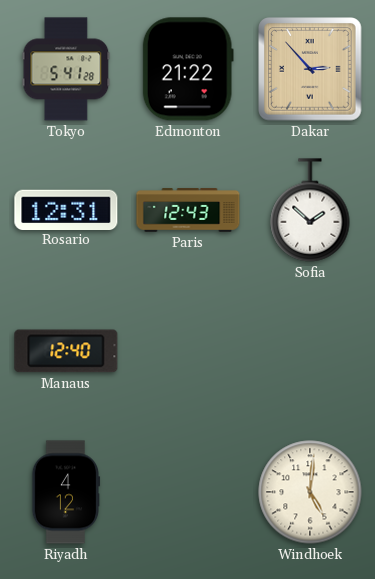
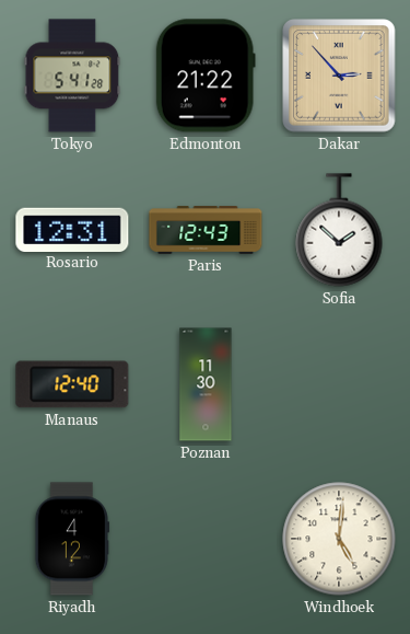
Poznan: none -> 11:30 (206, 384)
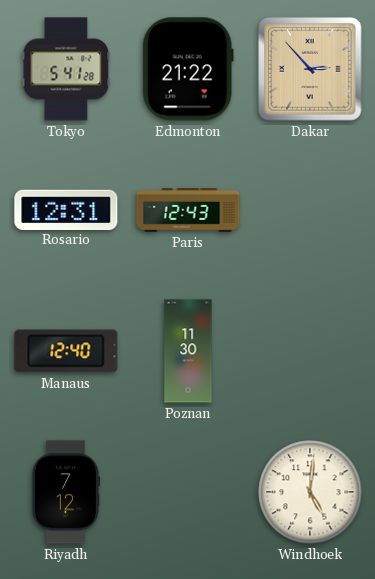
Sofia: 1:52 -> none (339, 230)
Riyadh: 4:12 -> 7:12 (66, 492)
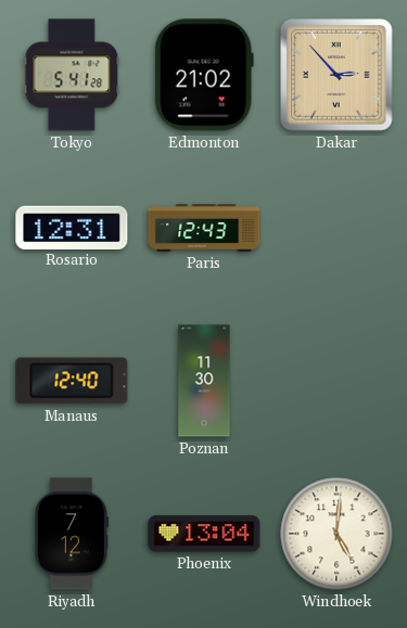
Edmonton: 21:22 -> 21:02 (204, 75)
Phoenix: none -> 13:04 (204, 534)
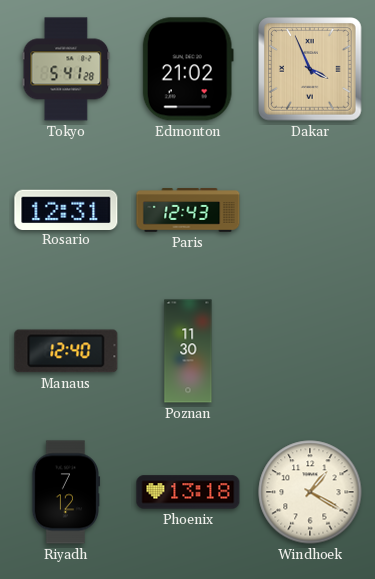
Dakar: 2:53 -> 3:56 (310, 69)
Phoenix: 13:04 -> 13:18 (188, 492)
Windhoek: 5:01 -> 1:20 (310, 492)
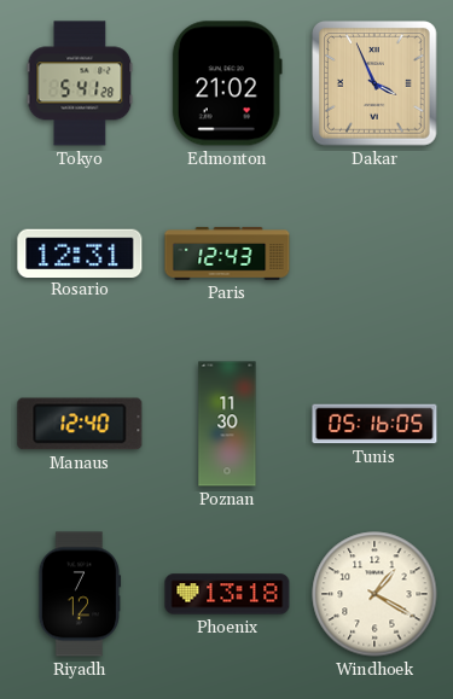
Tunis: none -> 05:16 (374, 424)
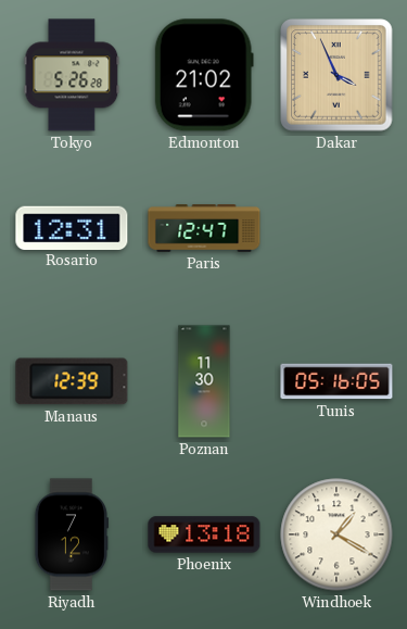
Tokyo: 5:41 -> 5:26 (72, 75)
Paris: 12:43 -> 12:47 (204, 228)
Manaus: 12:40 -> 12:39 (72, 381)
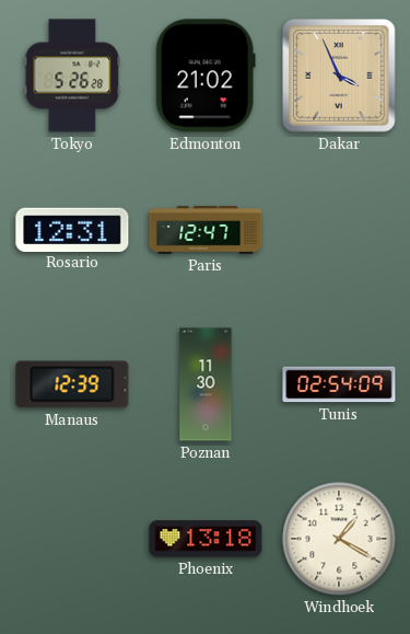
Tunis: 05:16 -> 02:54 (339, 384)
Riyadh: 7:12 -> none (72, 534)
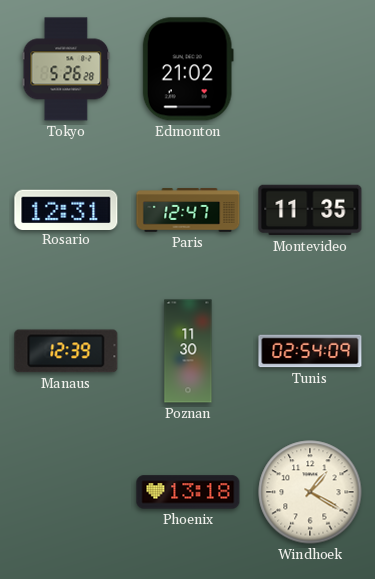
Dakar: 3:56 -> none (339, 76)
Montevideo: none -> 11:35 (310, 210)
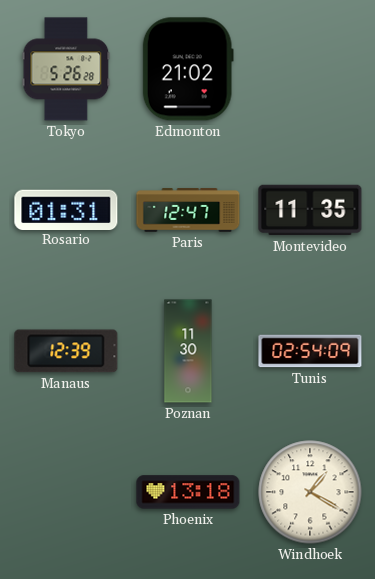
Rosario: 12:31 -> 01:31 (66, 209)
